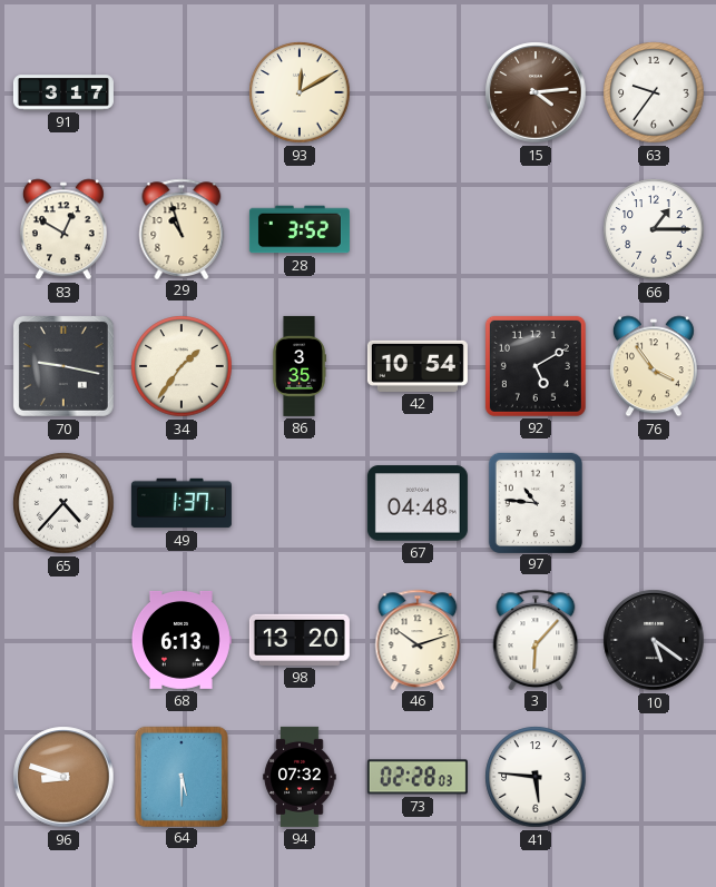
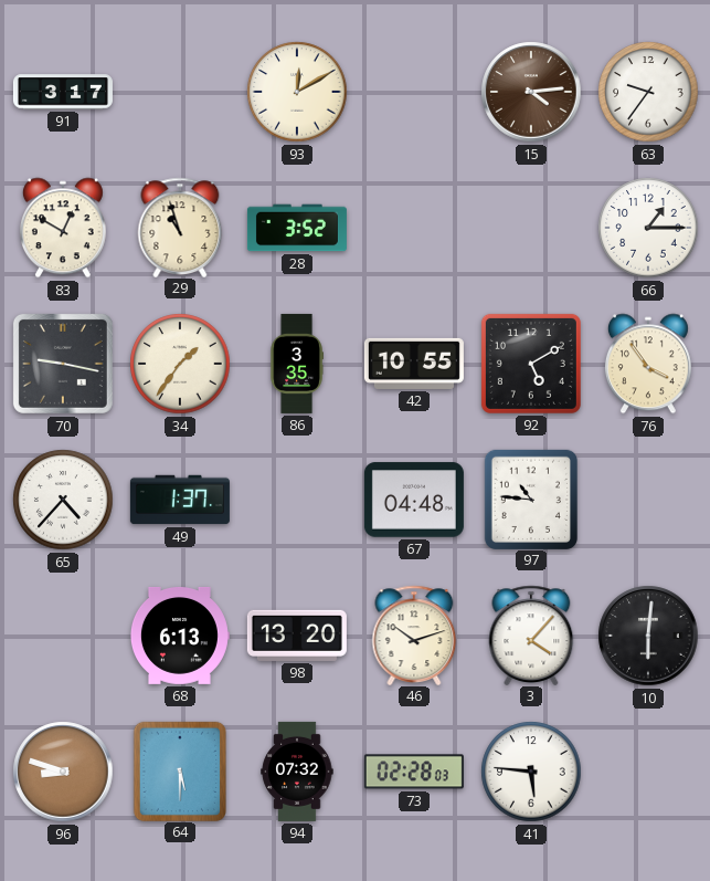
42: 10:54 -> 10:55 (414, 364)
3: 6:07 -> 4:07 (531, 634)
10: 5:21 -> 6:01 (648, 636)
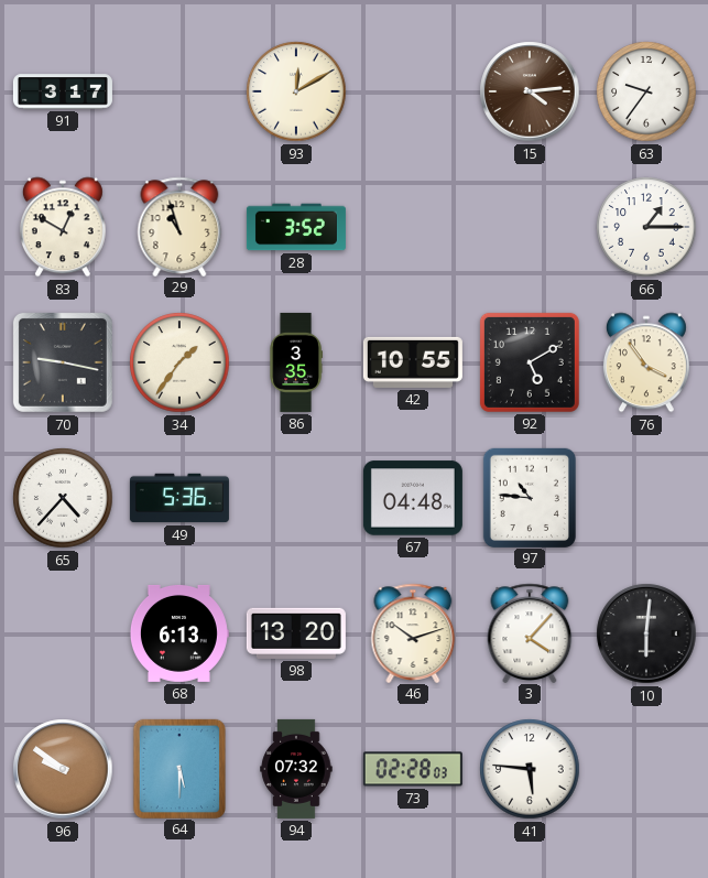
49: 1:37 -> 5:36 (179, 498)
96: 8:48 -> 9:51 (63, 769)
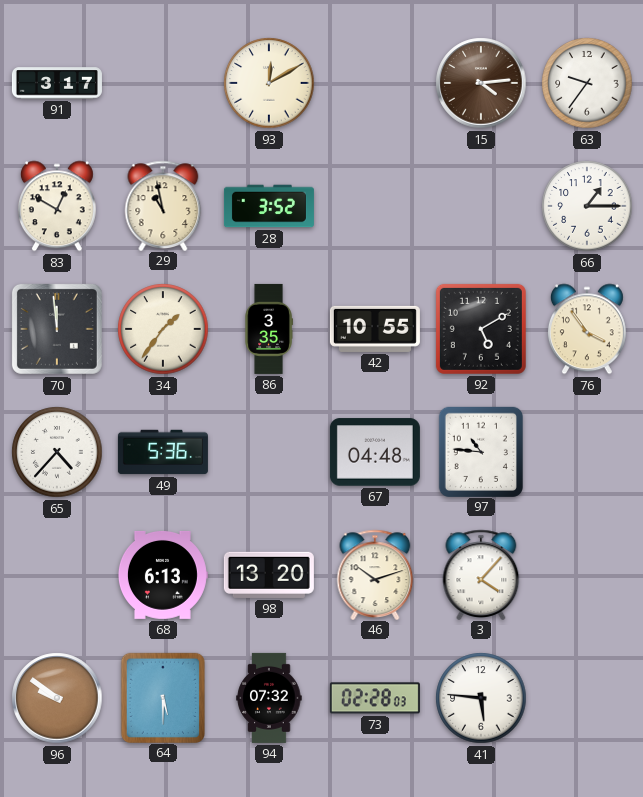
29: 10:57 -> 10:58 (163, 205)
70: 9:17 -> 11:59 (57, 329)
10: 6:01 -> none (646, 633)
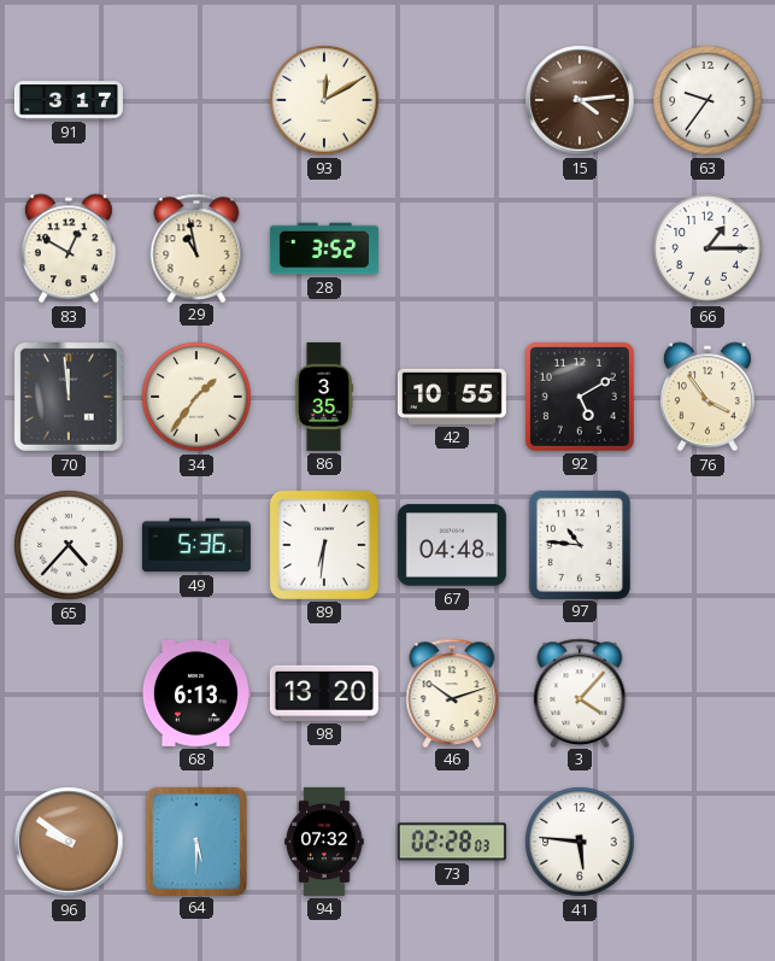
89: none -> 6:31 (324, 545)
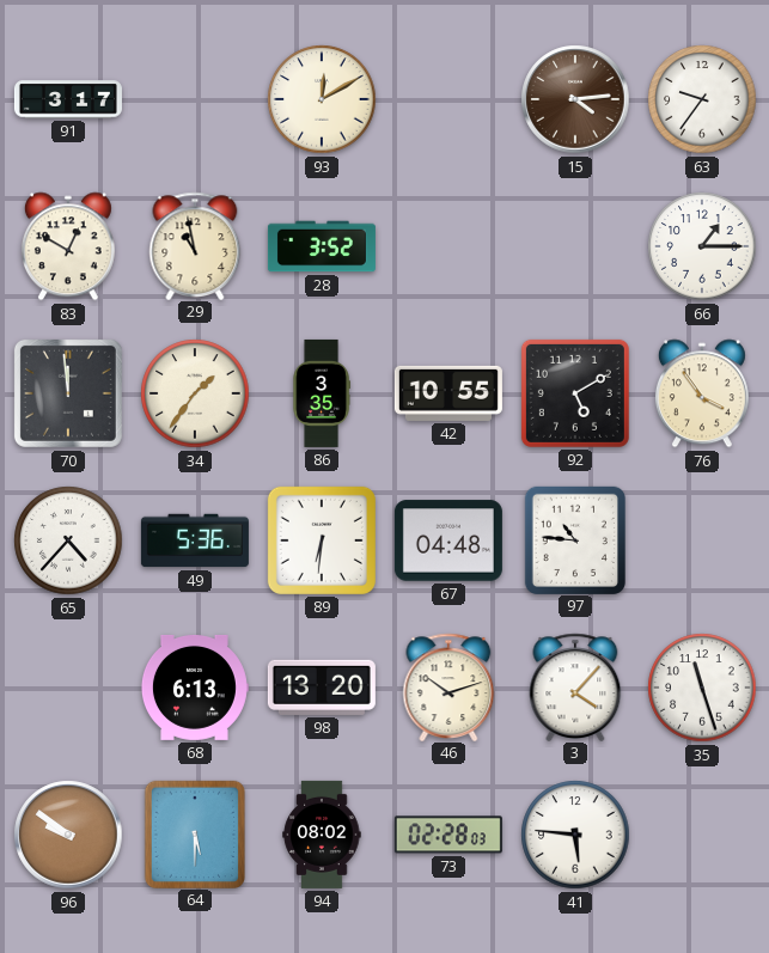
35: none -> 11:27 (702, 688)
94: 07:32 -> 08:02 (322, 835)
